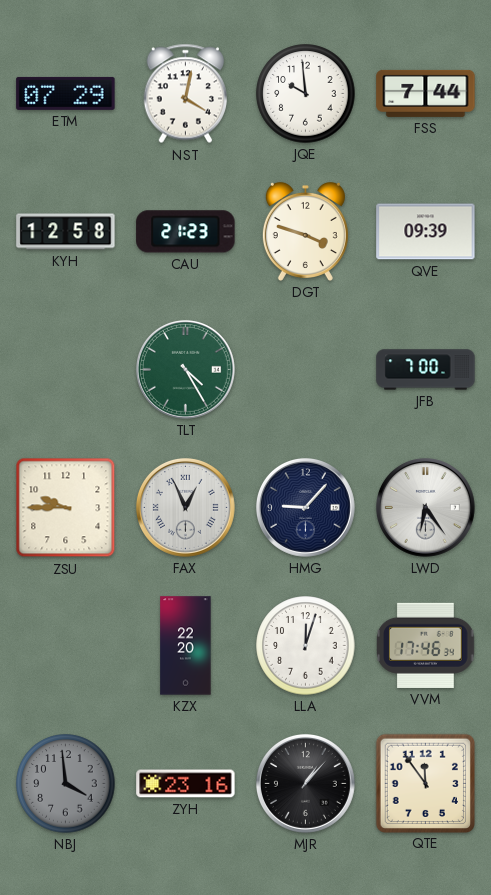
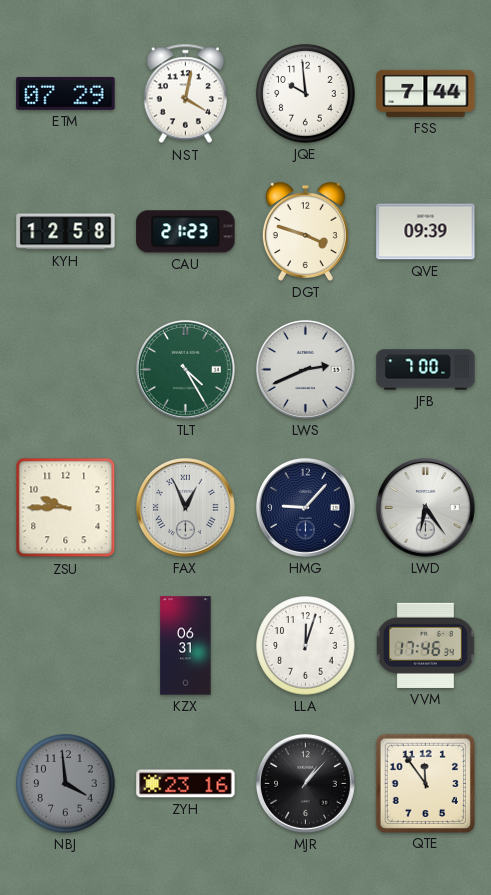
LWS: none -> 2:41 (305, 369)
KZX: 22:20 -> 06:31 (186, 646)
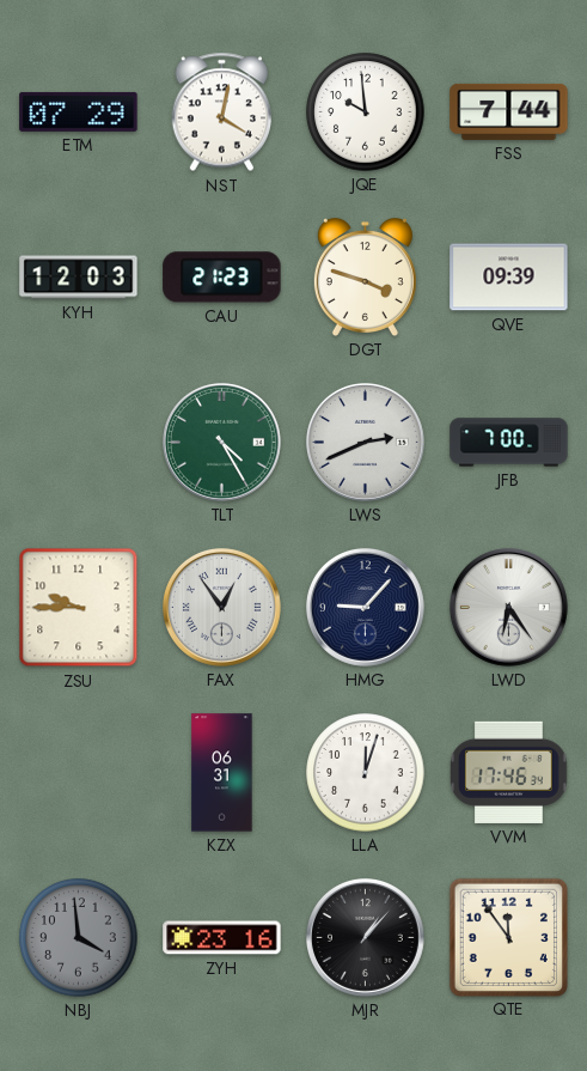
KYH: 12:58 -> 12:03 (79, 278)
FAX: 12:56 -> 12:54 (221, 607)
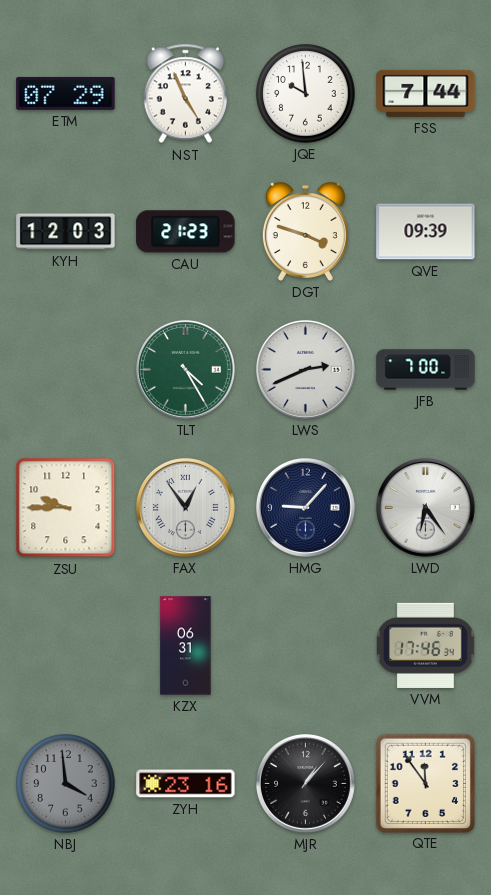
NST: 4:02 -> 4:56 (186, 94)
LLA: 12:03 -> none (366, 773)
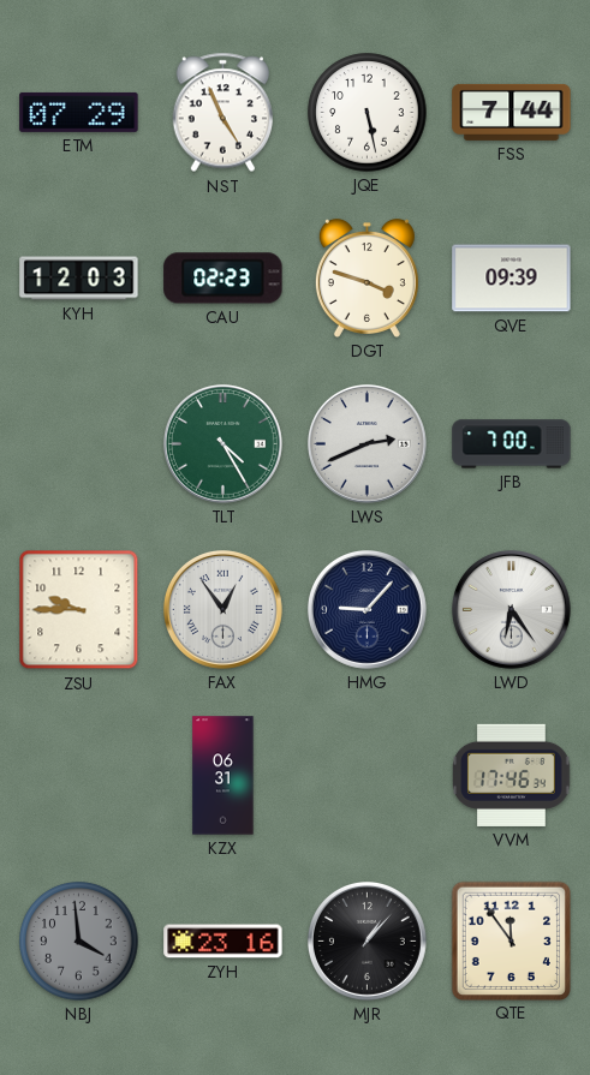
JQE: 9:59 -> 5:28 (368, 113)
CAU: 21:23 -> 02:23 (224, 279)
